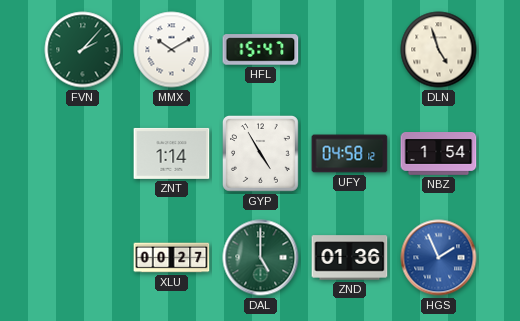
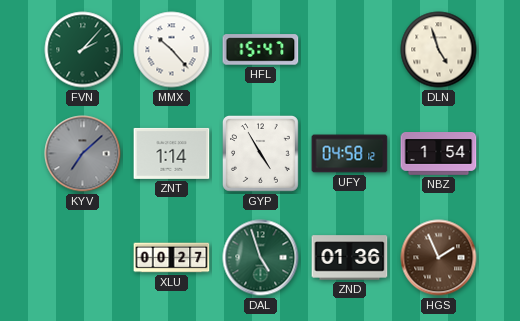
MMX: 10:10 -> 10:23 (172, 50)
KYV: none -> 7:08 (83, 154)
DAL: 5:00 -> 4:57 (261, 258)
HGS dial: blue -> brown (439, 258)
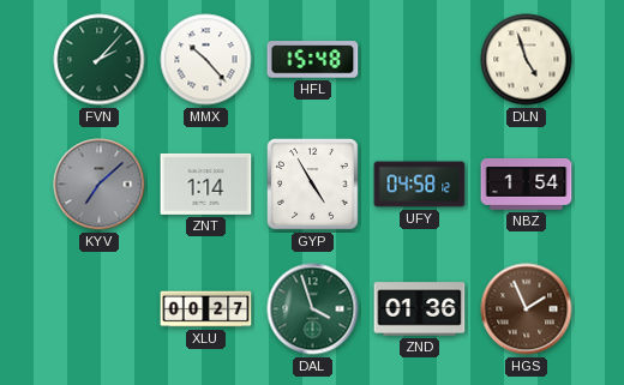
HFL: 15:47 -> 15:48 (313, 60)
DAL: 4:57 -> 3:57 (313, 309)
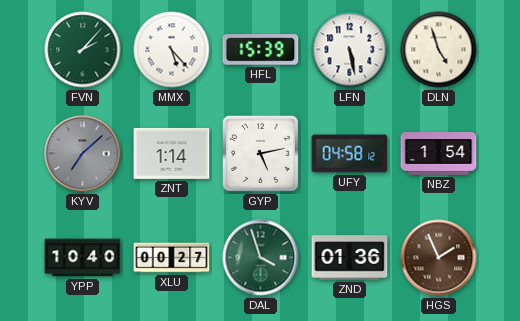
MMX: 10:23 -> 5:23 (172, 50)
HFL: 15:48 -> 15:39 (261, 50)
LFN: none -> 5:28 (350, 50)
GYP: 4:55 -> 5:13 (260, 153)
YPP: none -> 10:40 (83, 258)
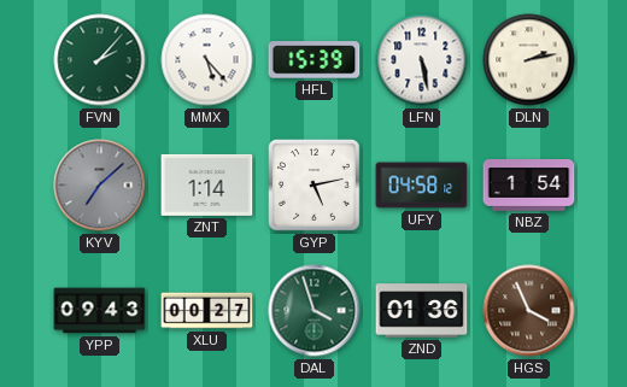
DLN: 4:57 -> 2:13 (529, 60)
YPP: 10:40 -> 09:43 (100, 311)
HGS: 1:56 -> 3:56 (529, 311)
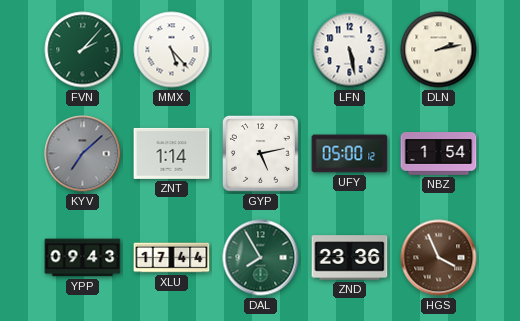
HFL: 15:39 -> none (315, 60)
UFY: 04:58 -> 05:00 (350, 154)
XLU: 00:27 -> 17:44 (172, 258)
DAL: 3:57 -> 7:55 (261, 258)
ZND: 01:36 -> 23:36 (350, 258)
